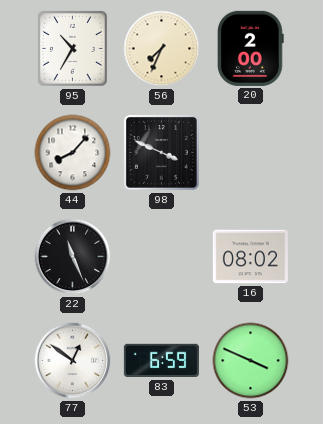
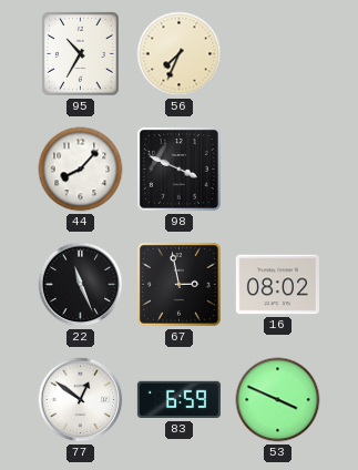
20: 2:00 -> none (251, 48)
67: none -> 2:58 (178, 284)
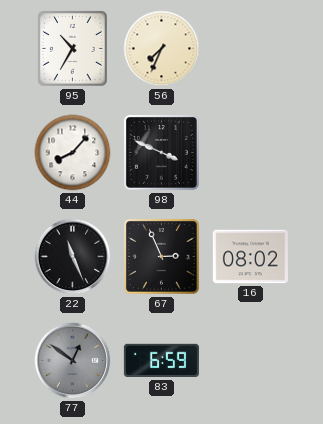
67: 2:58 -> 2:56 (161, 256)
77 dial: white -> grey (73, 361)
53: 3:49 -> none (278, 400)
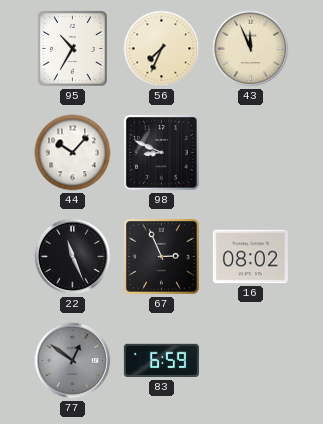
43: none -> 11:56 (251, 49)
44: 8:07 -> 10:07 (73, 153)
98: 3:49 -> 8:49 (161, 152)
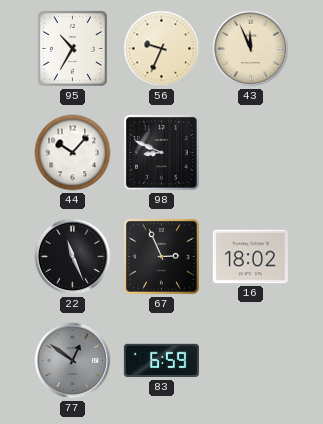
56: 7:34 -> 9:34 (162, 49)
16: 08:02 -> 18:02 (250, 257)
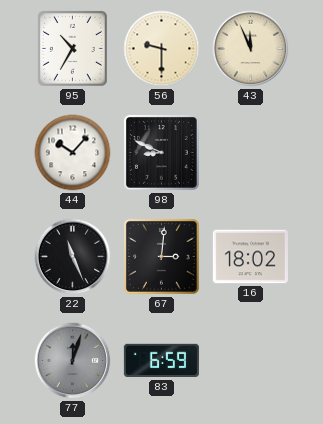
56: 9:34 -> 9:30 (162, 49)
67: 2:56 -> 3:01 (161, 256)
77: 12:51 -> 12:03 (73, 361)
